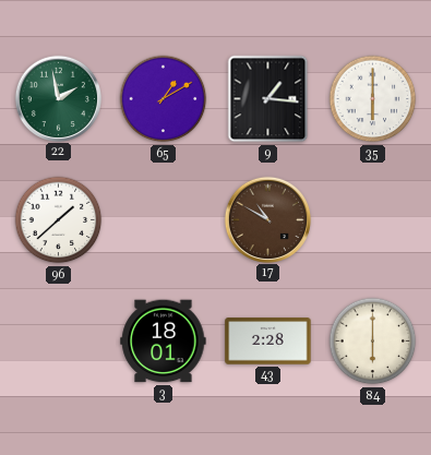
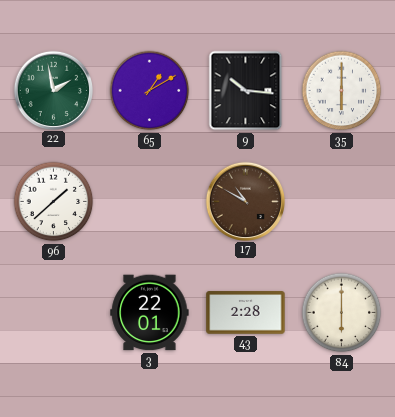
9: 1:16 -> 10:16 (246, 91)
3: 18:01 -> 22:01 (150, 313)
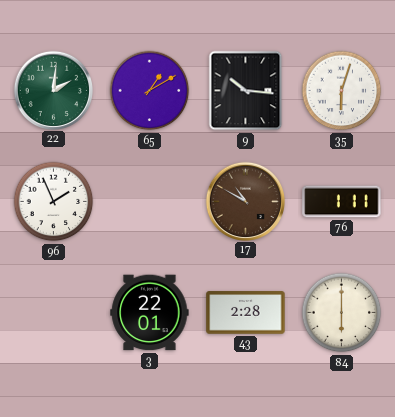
22: 1:58 -> 2:01 (53, 90)
35: 6:00 -> 6:03 (342, 91)
96: 1:38 -> 1:56 (54, 202)
76: none -> 1:11 (342, 202)
